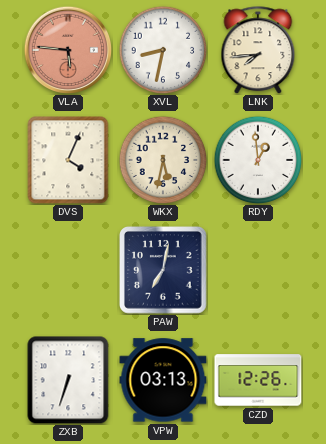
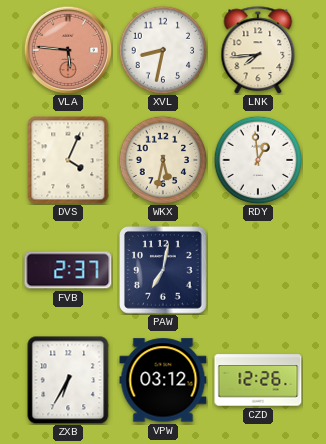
FVB: none -> 2:37 (68, 270)
ZXB: 6:33 -> 6:35 (68, 380)
VPW: 03:13 -> 03:12 (163, 380)
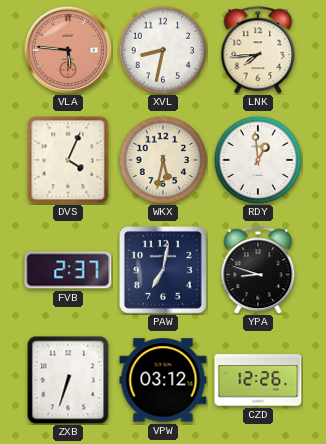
YPA: none -> 8:48 (258, 270)
ZXB: 6:35 -> 6:33 (68, 380)
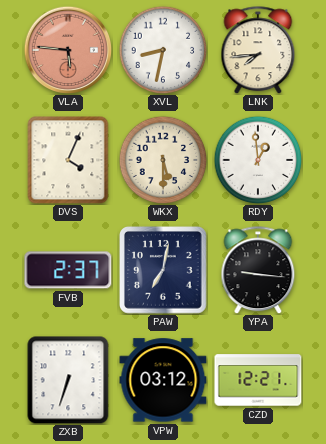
WKX: 5:32 -> 5:30 (163, 160)
YPA: 8:48 -> 9:16 (258, 270)
CZD: 12:26 -> 12:21 (258, 380)
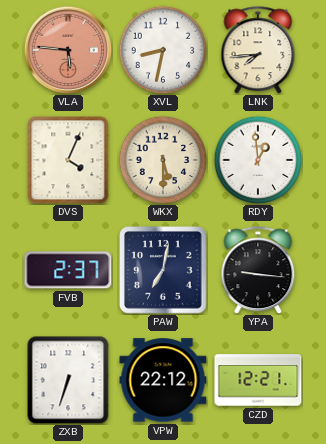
VPW: 03:12 -> 22:12 (163, 380)
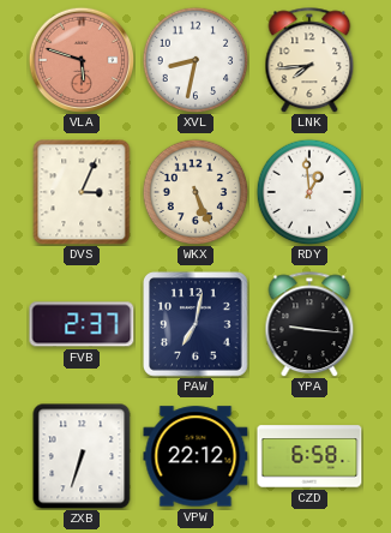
VLA: 5:46 -> 5:48 (82, 60)
DVS: 4:04 -> 3:04 (82, 192)
WKX: 5:30 -> 5:26 (195, 192)
CZD: 12:21 -> 6:58 (309, 456)
